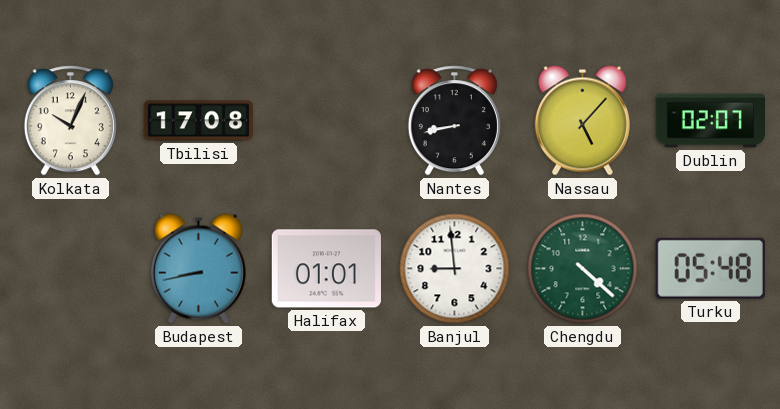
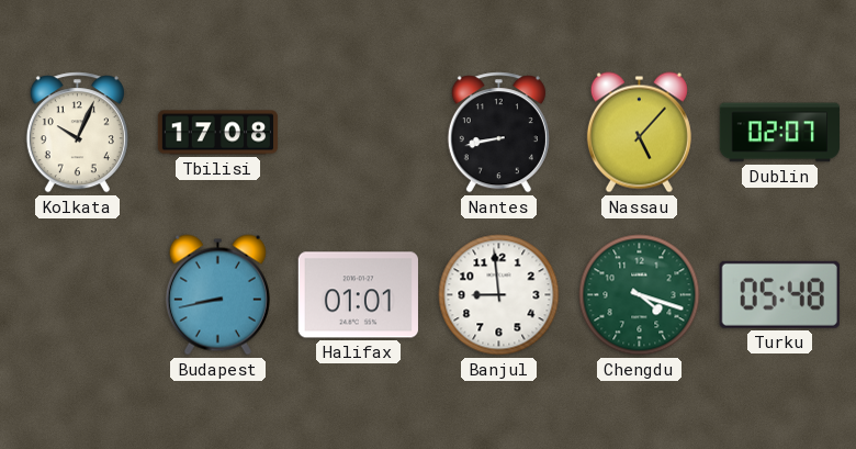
Chengdu: 4:22 -> 4:18 (640, 295)
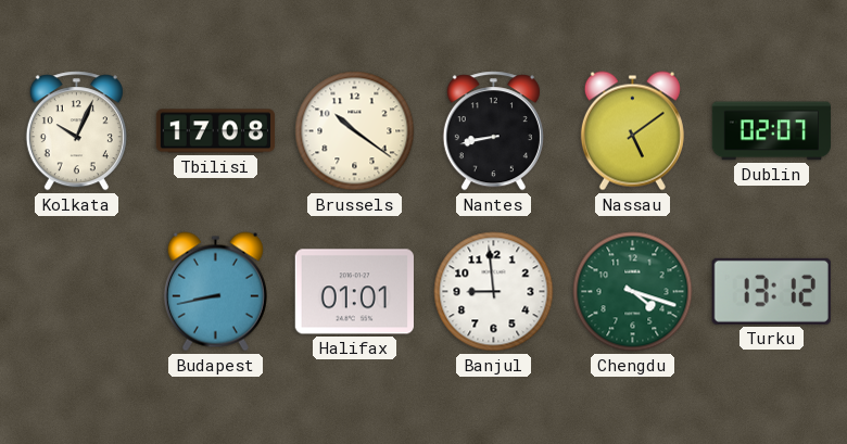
Brussels: none -> 10:21 (355, 131)
Nassau: 5:07 -> 5:09 (632, 131)
Turku: 05:48 -> 13:12 (771, 291)
